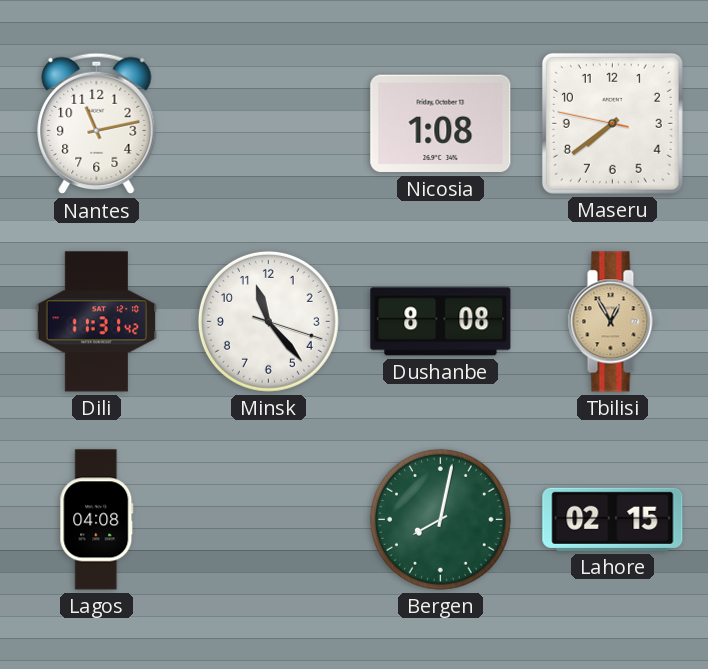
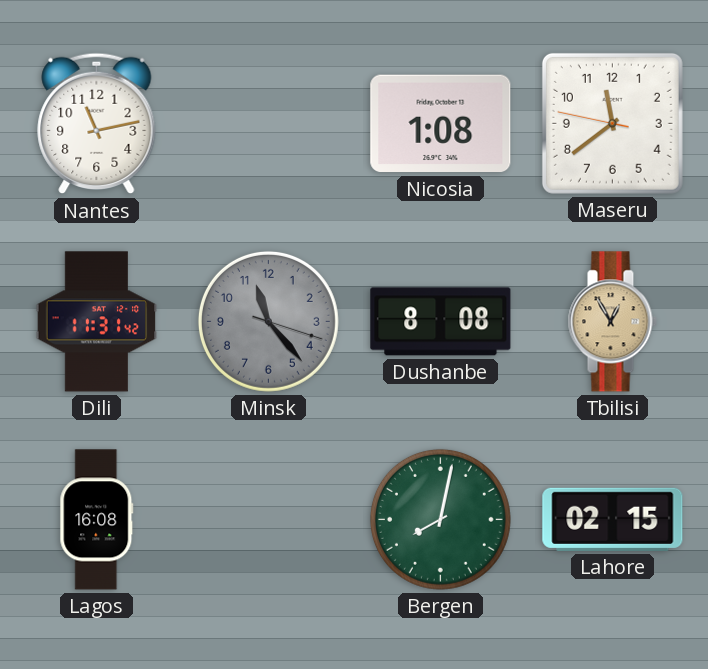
Maseru: 7:38 -> 11:38 (612, 123)
Minsk dial: white -> grey (268, 321)
Lagos: 04:08 -> 16:08 (97, 520)
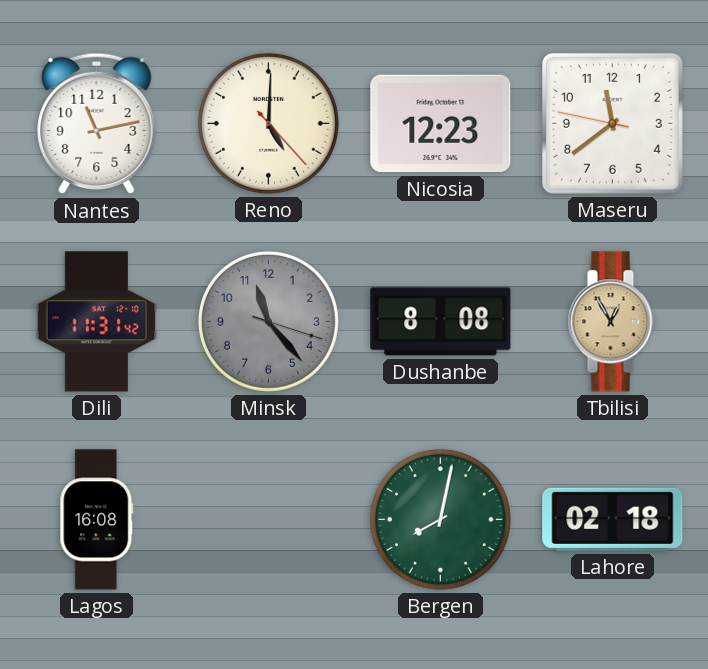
Reno: none -> 5:00 (268, 123)
Nicosia: 1:08 -> 12:23 (441, 124)
Lahore: 02:15 -> 02:18 (613, 519)
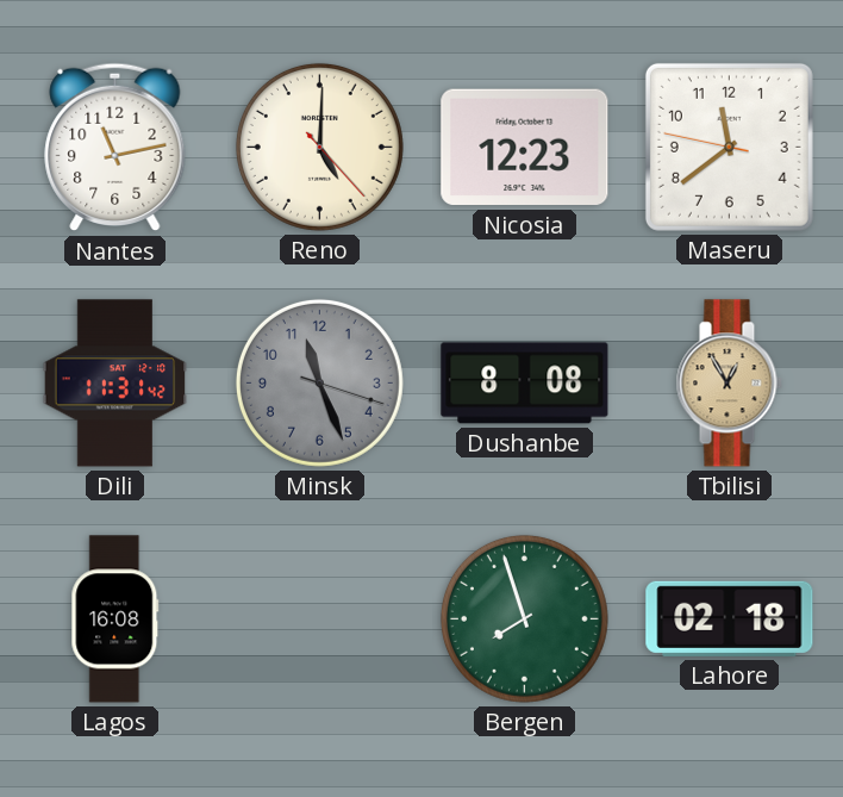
Minsk: 11:23 -> 11:26 (319, 382)
Bergen: 8:02 -> 7:57 (524, 618)
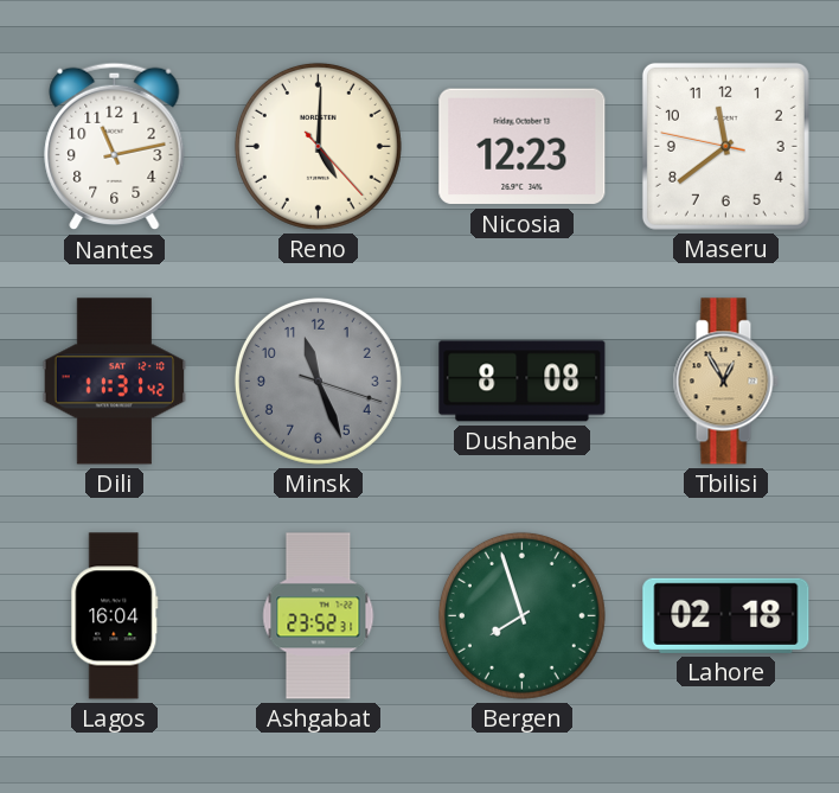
Lagos: 16:08 -> 16:04 (115, 616)
Ashgabat: none -> 23:52 (319, 616)
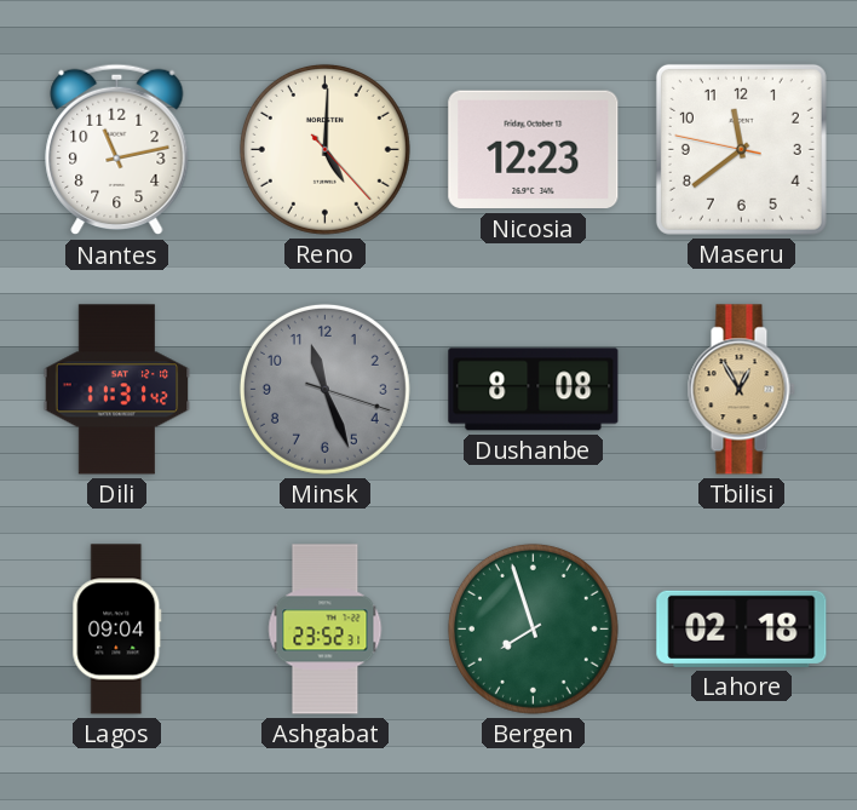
Lagos: 16:04 -> 09:04 (117, 630)
